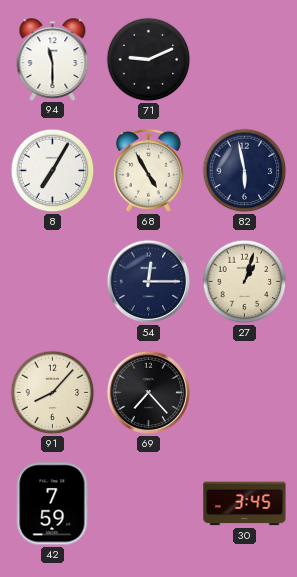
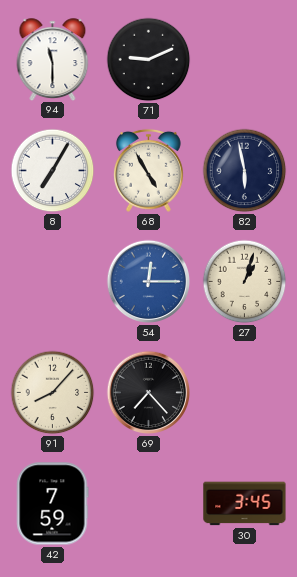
54 dial: navy -> blue (149, 282)
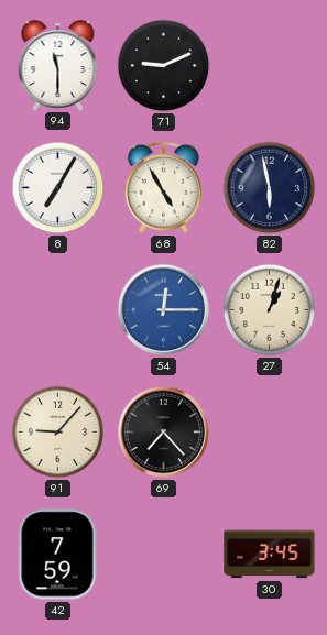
91: 8:07 -> 9:07 (58, 433)
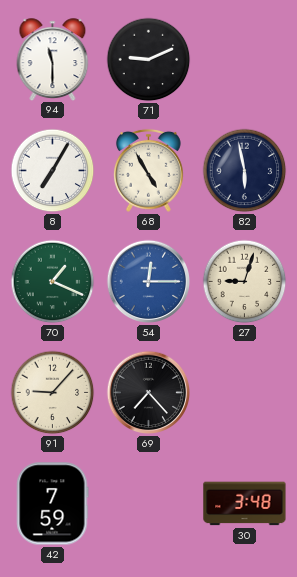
70: none -> 1:19 (53, 282)
27: 1:03 -> 9:03 (245, 282)
30: 3:45 -> 3:48 (245, 504)
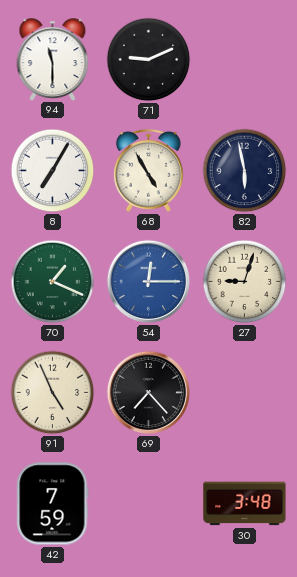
91: 9:07 -> 4:56 (53, 393)
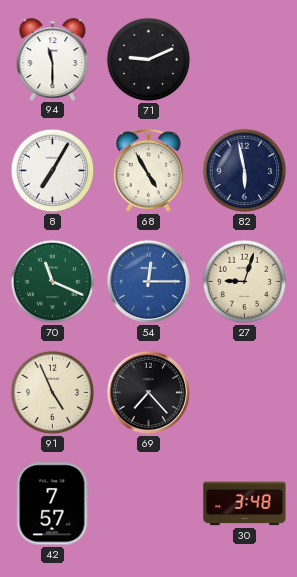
70: 1:19 -> 11:19 (53, 282)
42: 7:59 -> 7:57 (52, 504)
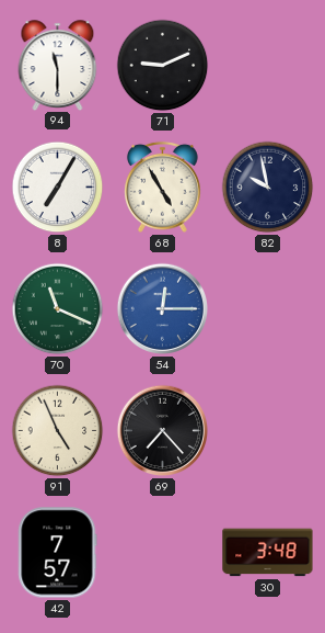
82: 5:58 -> 9:58 (268, 188)
27: 9:03 -> none (245, 282)
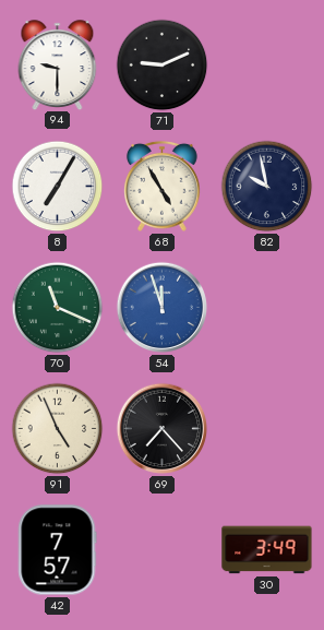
94: 11:30 -> 9:30 (58, 64)
54: 12:15 -> 11:57 (163, 308)
30: 3:48 -> 3:49 (267, 550)
